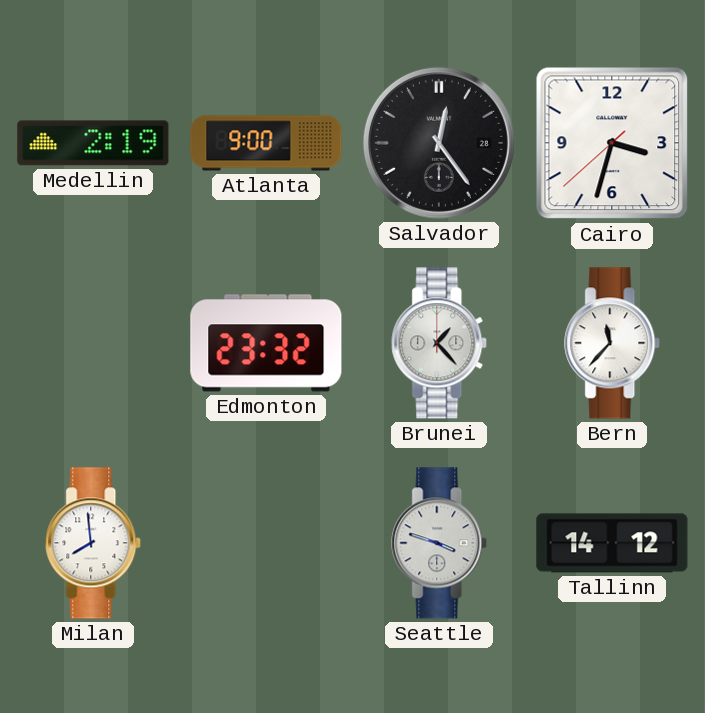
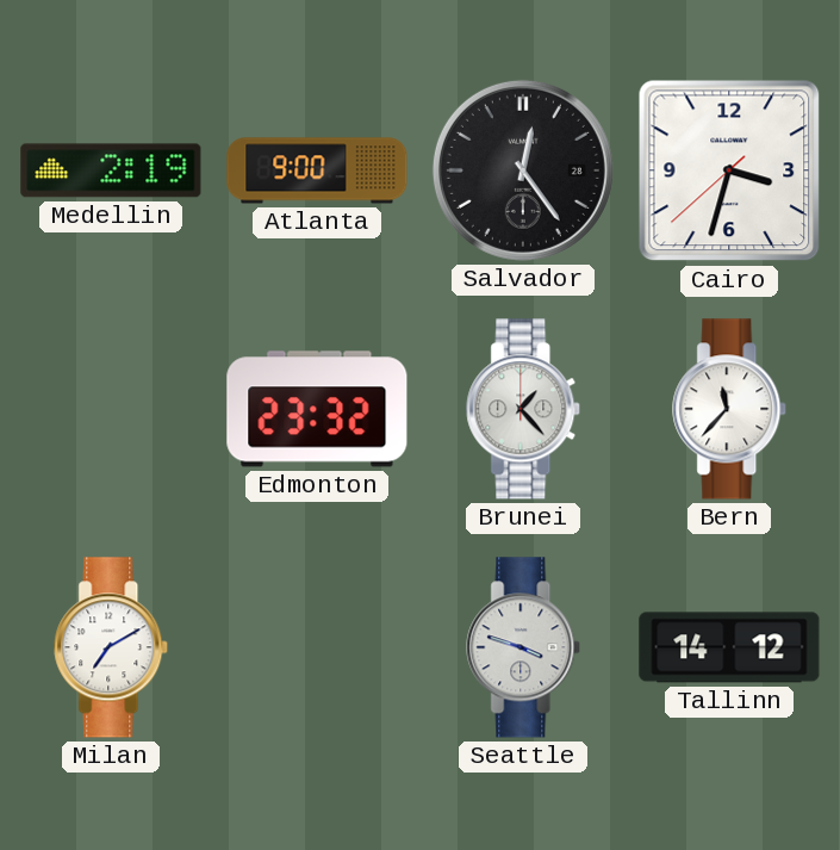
Milan: 7:59 -> 7:10 (112, 647)
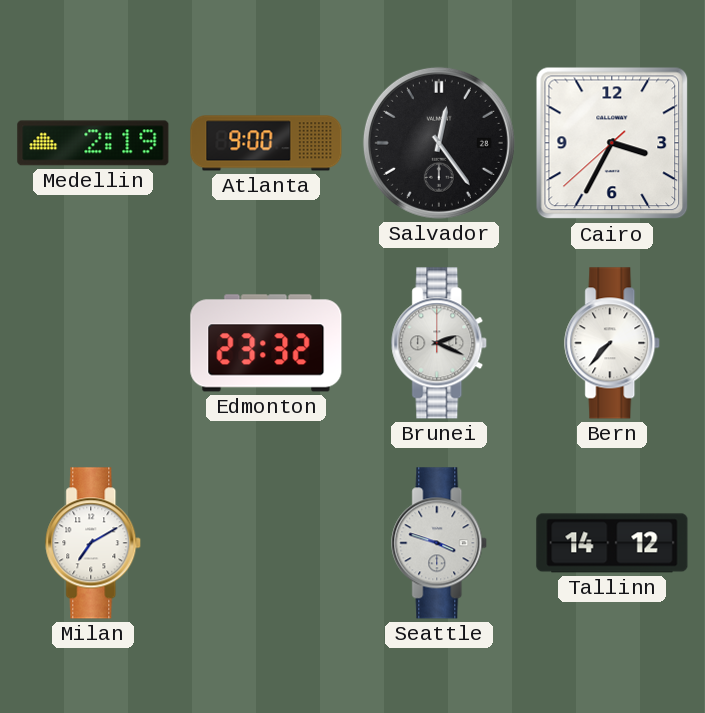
Cairo: 3:32 -> 3:34 (612, 143)
Brunei: 1:23 -> 2:19 (440, 343)
Bern: 11:37 -> 7:37 (613, 343)
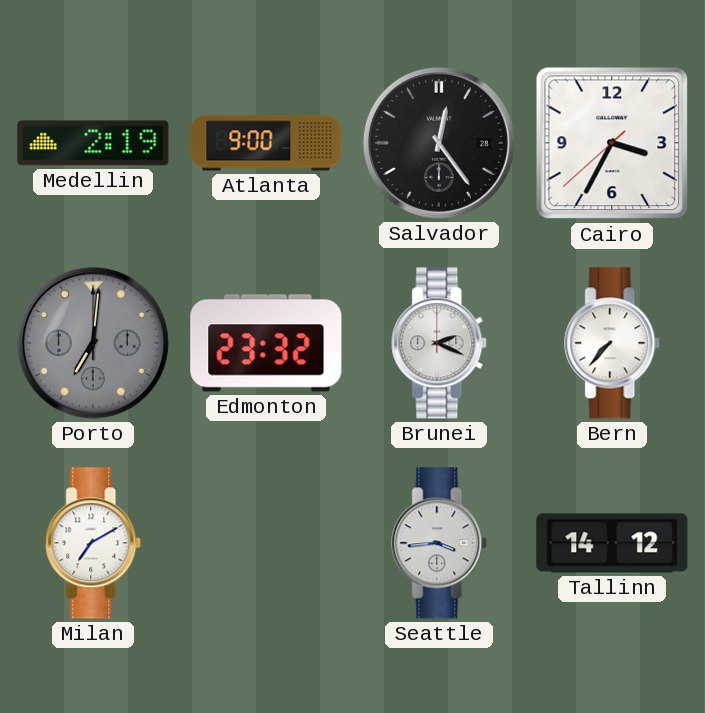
Porto: none -> 7:01 (93, 343)
Seattle: 3:48 -> 3:44 (440, 543)
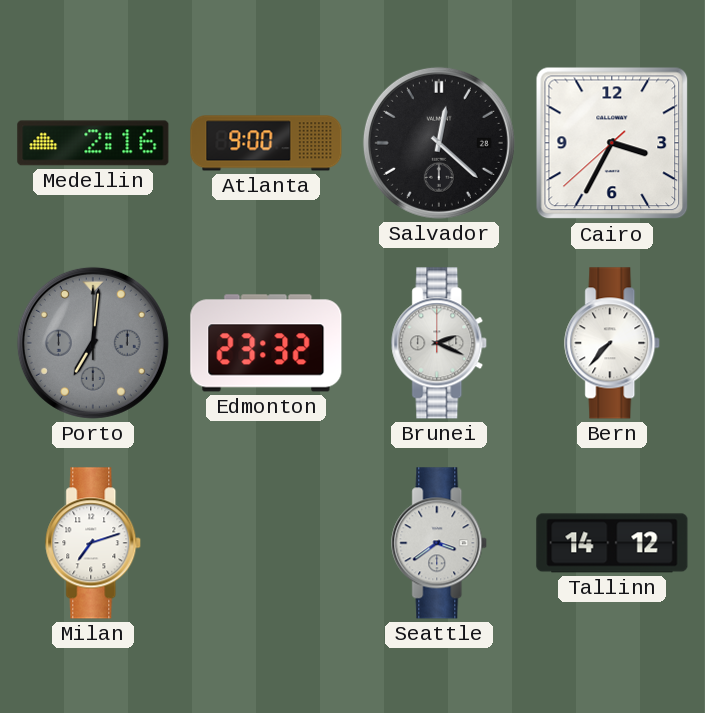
Medellin: 2:19 -> 2:16 (93, 143)
Salvador: 12:24 -> 12:22 (439, 143)
Milan: 7:10 -> 7:12 (94, 543)
Seattle: 3:44 -> 3:39 (440, 543)
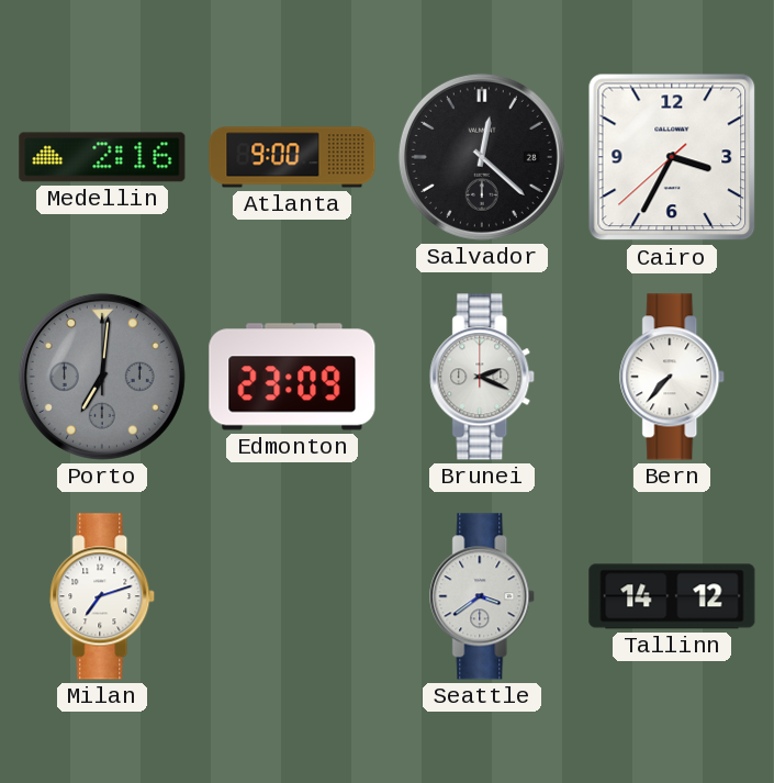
Edmonton: 23:32 -> 23:09 (292, 377)
